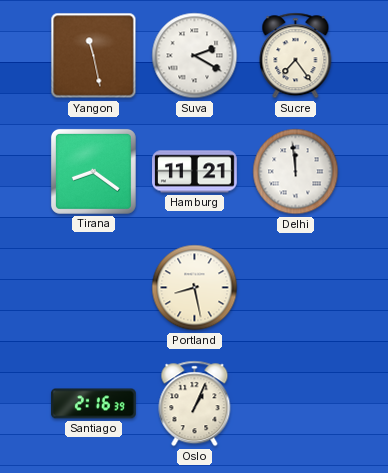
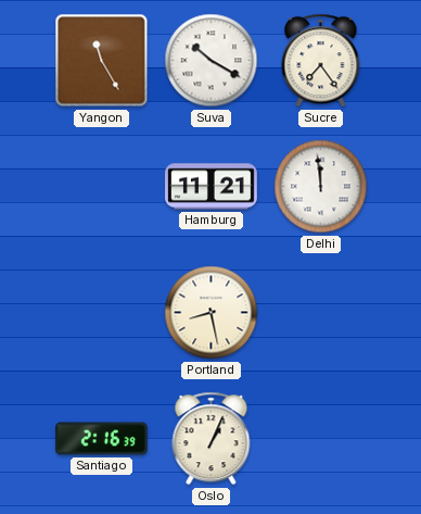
Yangon: 11:28 -> 11:25 (102, 61)
Suva: 2:20 -> 10:20 (212, 61)
Tirana: 8:21 -> none (93, 171)
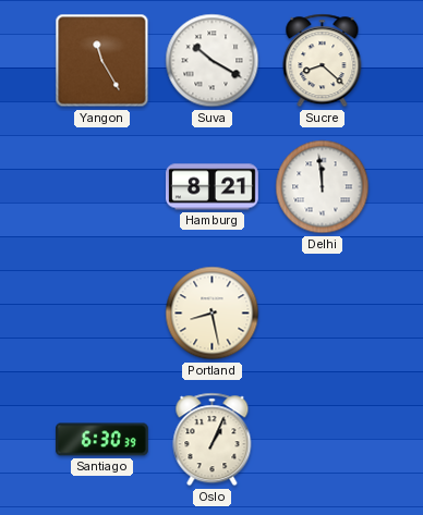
Sucre: 7:24 -> 8:22 (323, 61)
Hamburg: 11:21 -> 8:21 (213, 187)
Santiago: 2:16 -> 6:30 (102, 440)
